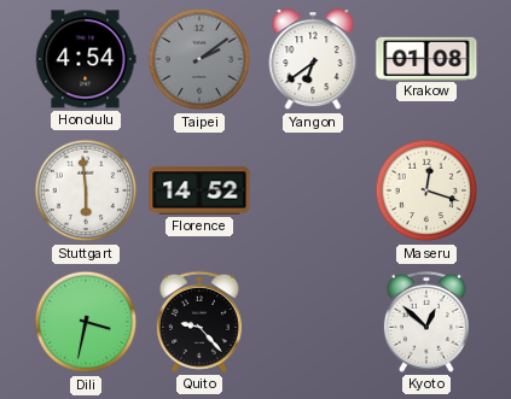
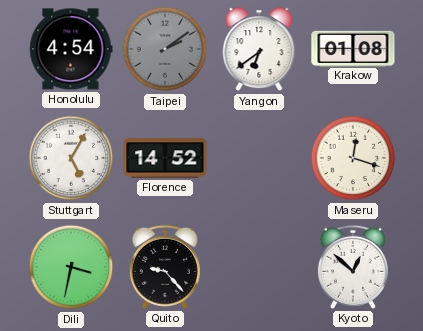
Stuttgart: 5:59 -> 5:05 (71, 158)
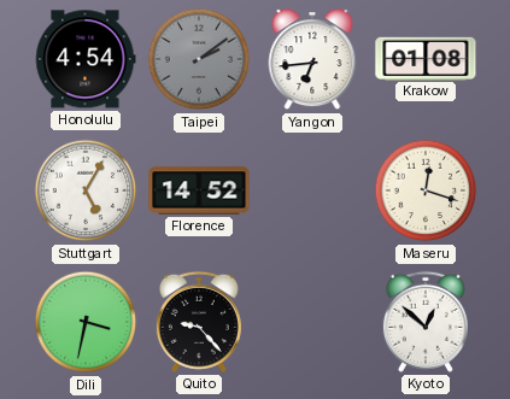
Yangon: 6:39 -> 6:44 (312, 60)
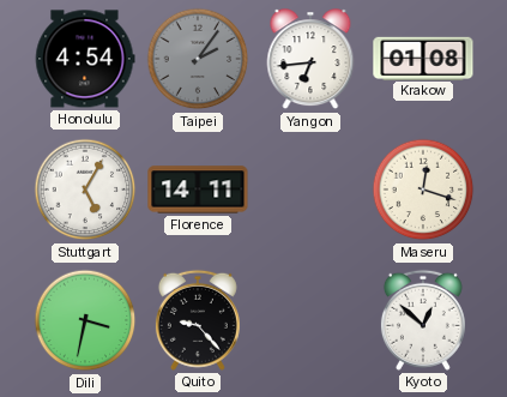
Taipei: 2:09 -> 2:06 (198, 59)
Florence: 14:52 -> 14:11 (198, 190)
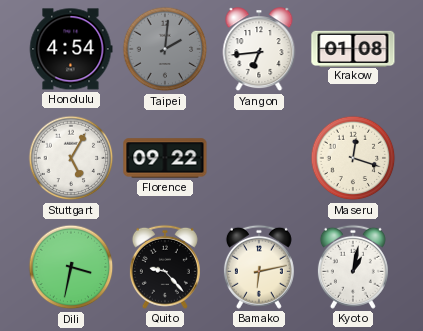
Taipei: 2:06 -> 2:01 (165, 49)
Florence: 14:11 -> 09:22 (165, 158)
Bamako: none -> 6:13 (259, 267)
Kyoto: 12:52 -> 1:02 (353, 267)
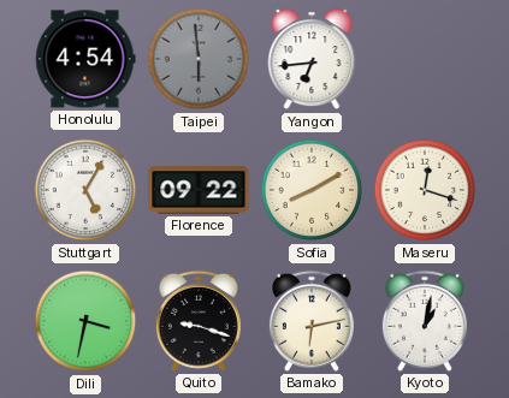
Taipei: 2:01 -> 5:59 (199, 59)
Krakow: 01:08 -> none (353, 48)
Sofia: none -> 8:10 (312, 190)
Quito: 9:23 -> 9:18 (199, 321)
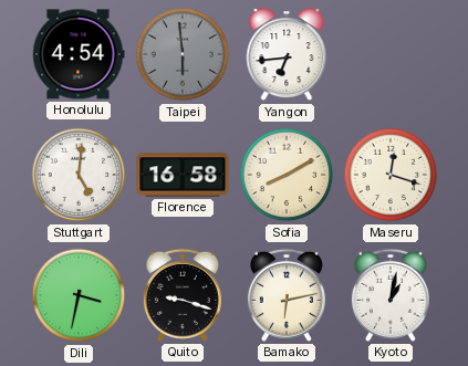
Stuttgart: 5:05 -> 5:01 (79, 175)
Florence: 09:22 -> 16:58 (183, 175)
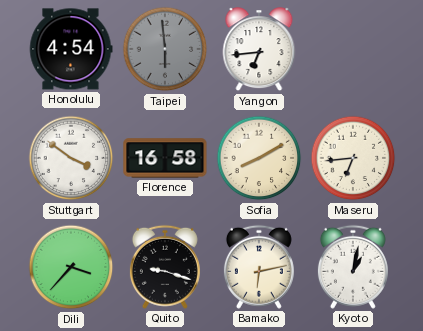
Stuttgart: 5:01 -> 3:51 (71, 158)
Maseru: 12:18 -> 6:44 (353, 158)
Dili: 3:32 -> 3:37 (71, 267)
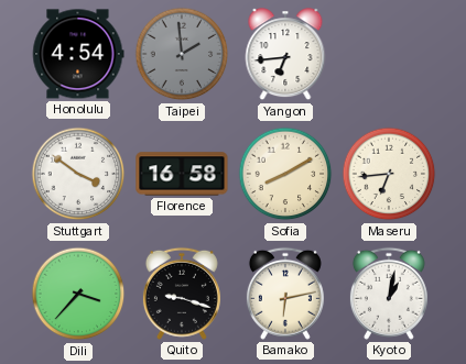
Taipei: 5:59 -> 1:59 (182, 54)
